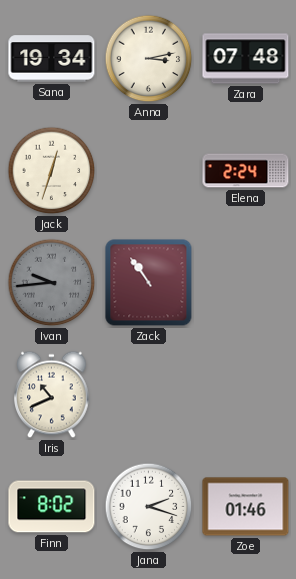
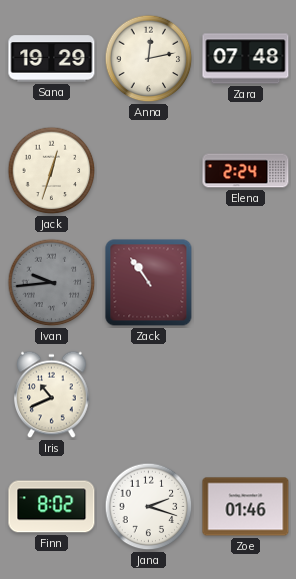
Sana: 19:34 -> 19:29 (52, 59)
Anna: 3:13 -> 12:13 (149, 59)
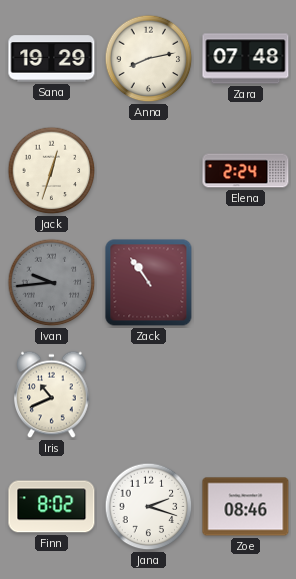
Anna: 12:13 -> 8:13 (149, 59)
Zoe: 01:46 -> 08:46 (246, 507)
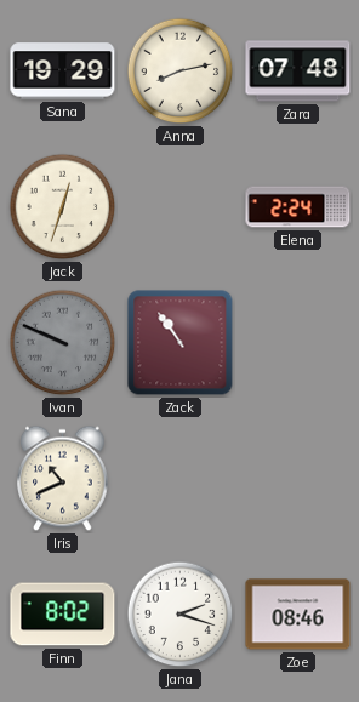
Ivan: 9:44 -> 9:49 (63, 343)
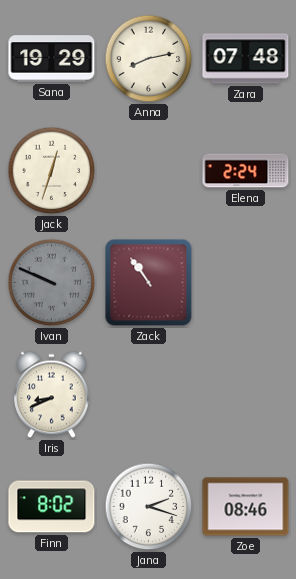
Iris: 10:41 -> 8:41 (52, 395)
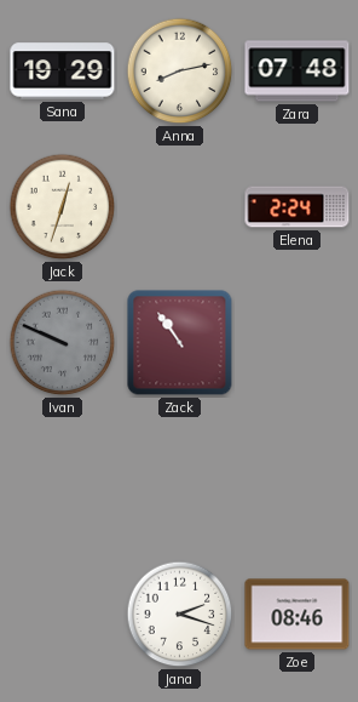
Iris: 8:41 -> none (52, 395)
Finn: 8:02 -> none (52, 507)
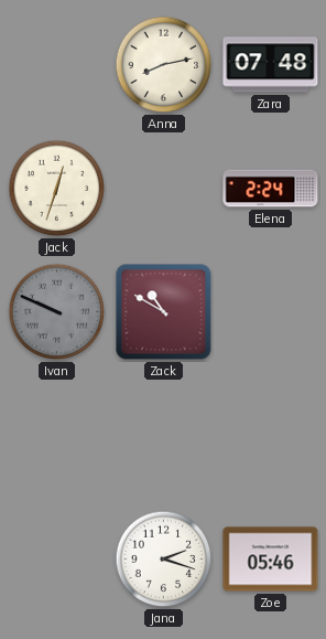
Sana: 19:29 -> none (63, 72)
Zack: 10:54 -> 10:50 (164, 312)
Zoe: 08:46 -> 05:46 (271, 560)
